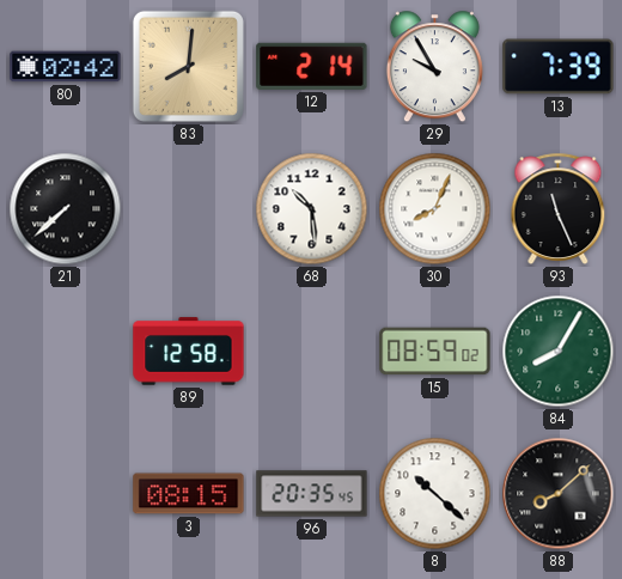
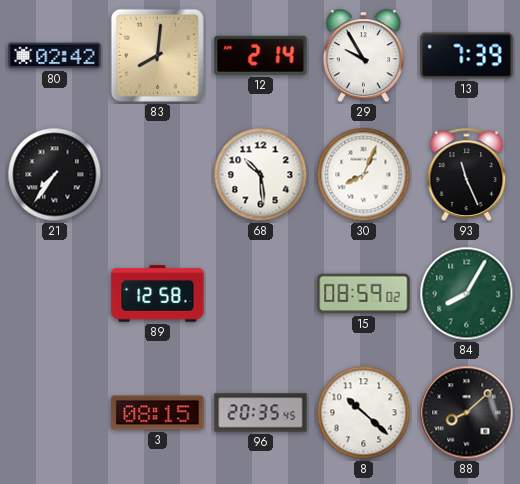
21: 7:38 -> 7:36 (55, 175)
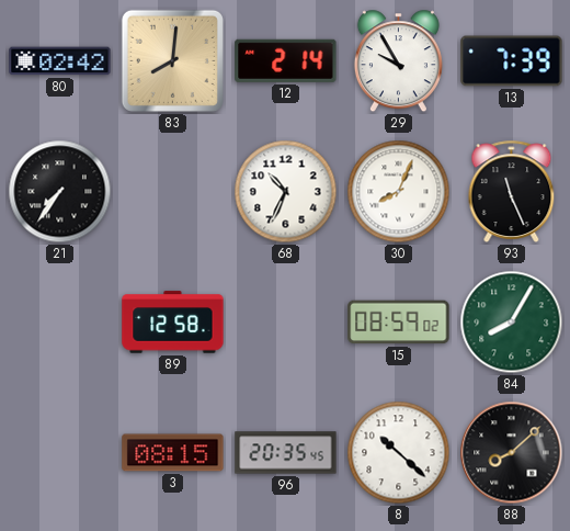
68: 10:29 -> 10:34 (286, 192)
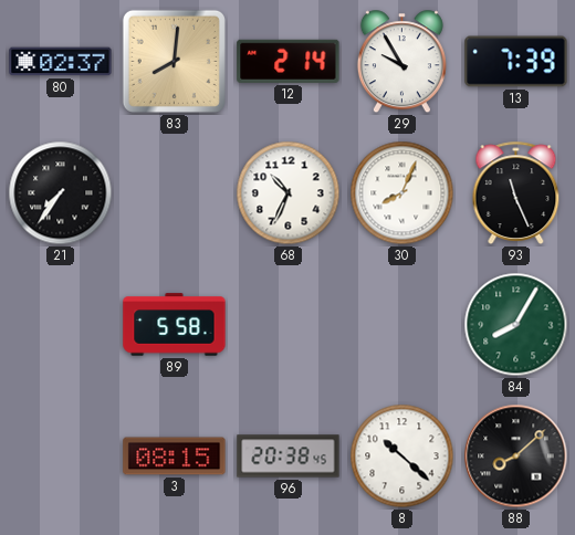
80: 02:42 -> 02:37 (61, 62)
89: 12:58 -> 5:58 (175, 325)
15: 08:59 -> none (399, 323)
96: 20:35 -> 20:38 (289, 457)
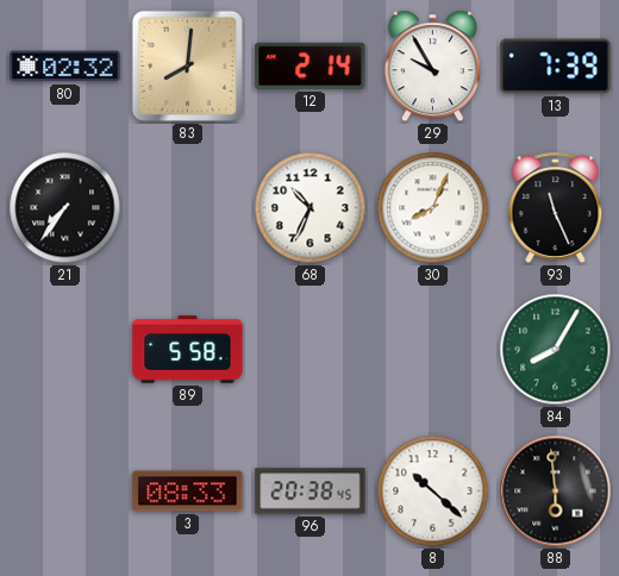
80: 02:37 -> 02:32 (65, 67)
3: 08:15 -> 08:33 (188, 492)
88: 8:08 -> 5:59 (556, 492)
